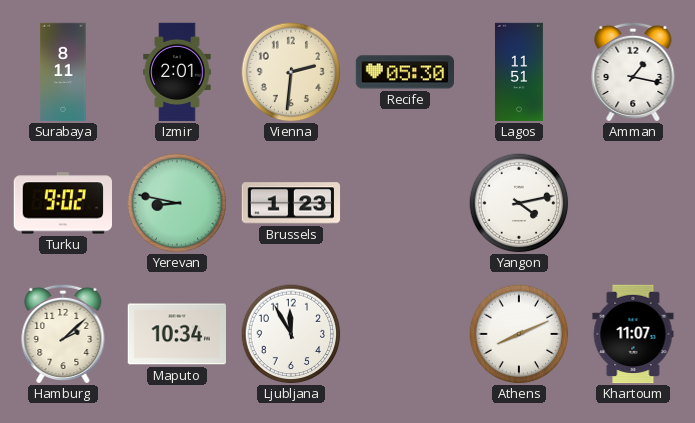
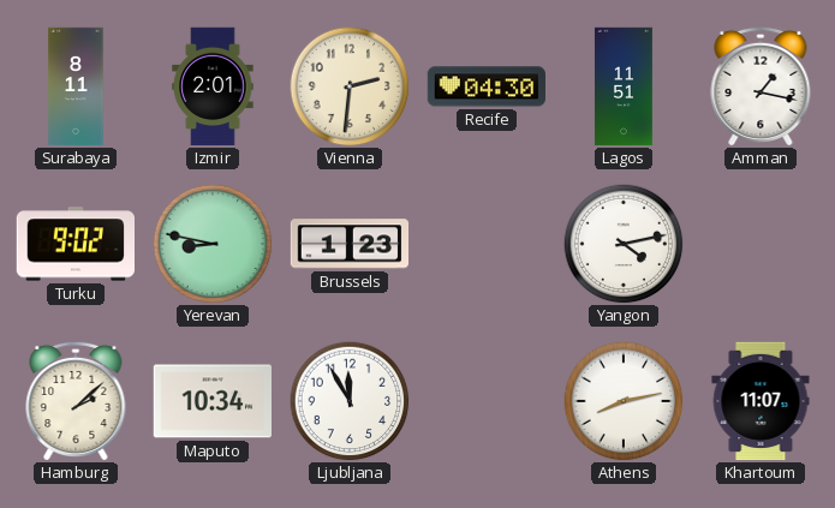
Recife: 05:30 -> 04:30 (485, 86)
Athens: 8:11 -> 8:13 (624, 401)
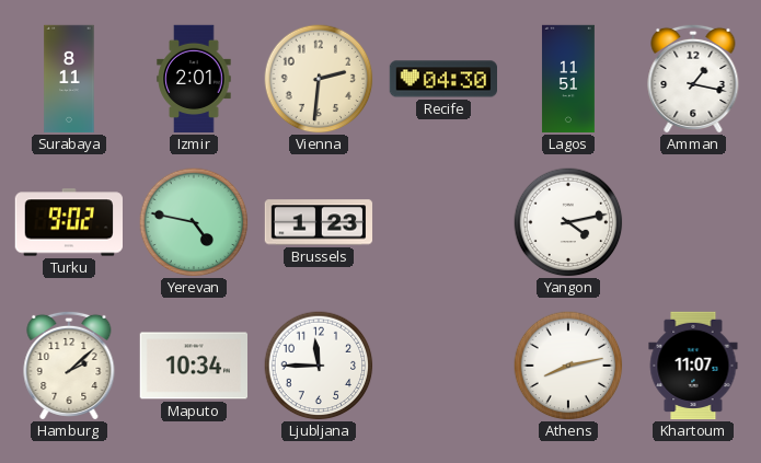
Yerevan: 8:47 -> 4:47 (194, 222)
Ljubljana: 11:55 -> 11:45 (319, 366)
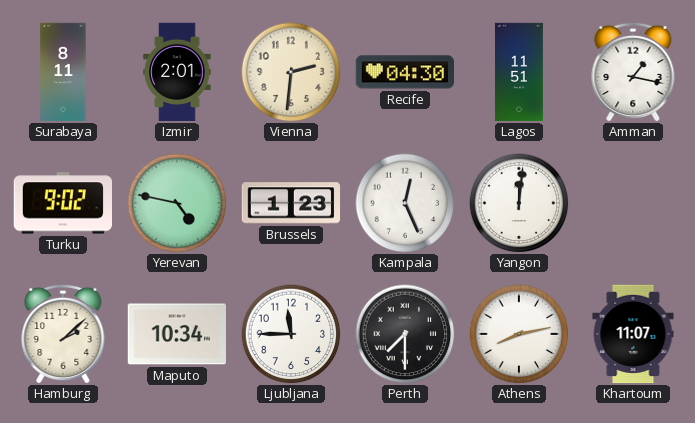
Kampala: none -> 12:26 (405, 203)
Yangon: 4:13 -> 12:01 (519, 203)
Perth: none -> 7:30 (405, 334)
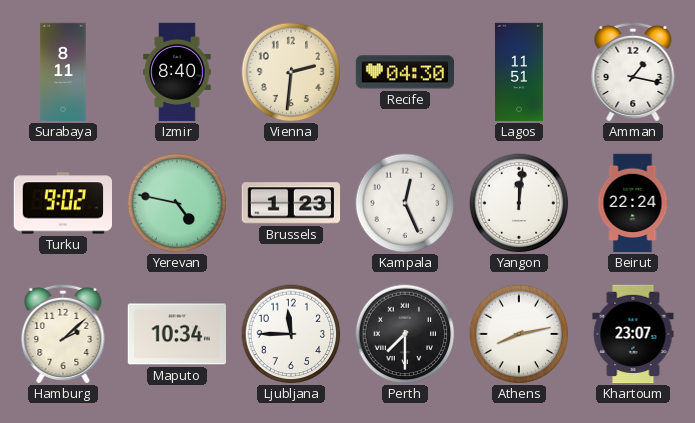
Izmir: 2:01 -> 8:40 (177, 72)
Beirut: none -> 22:24 (633, 203)
Khartoum: 11:07 -> 23:07 (633, 334)
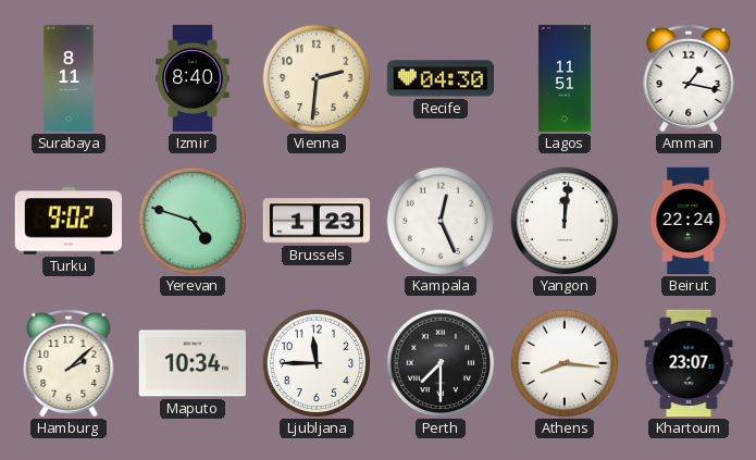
Yerevan: 4:47 -> 4:48 (193, 221)
Athens: 8:13 -> 8:16 (565, 363)
